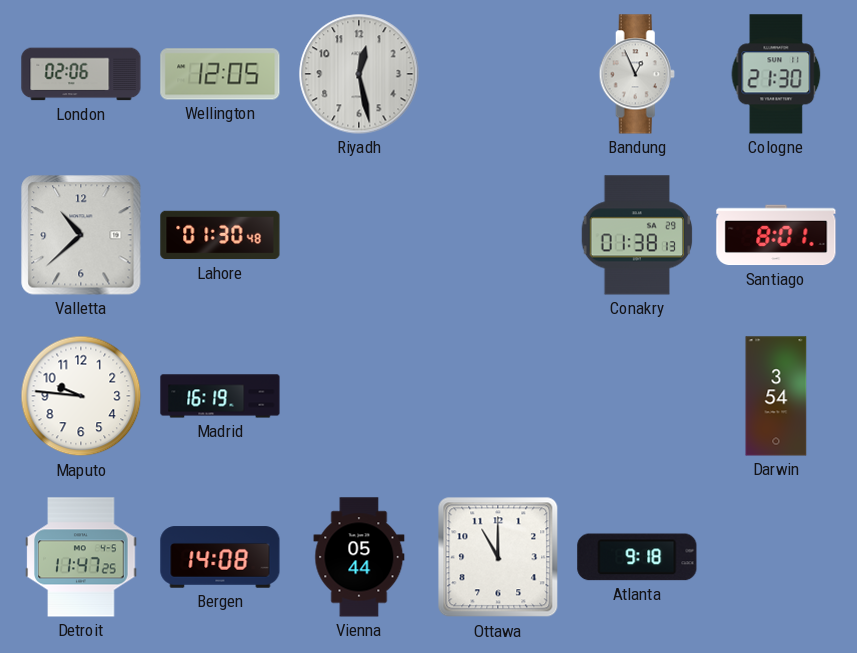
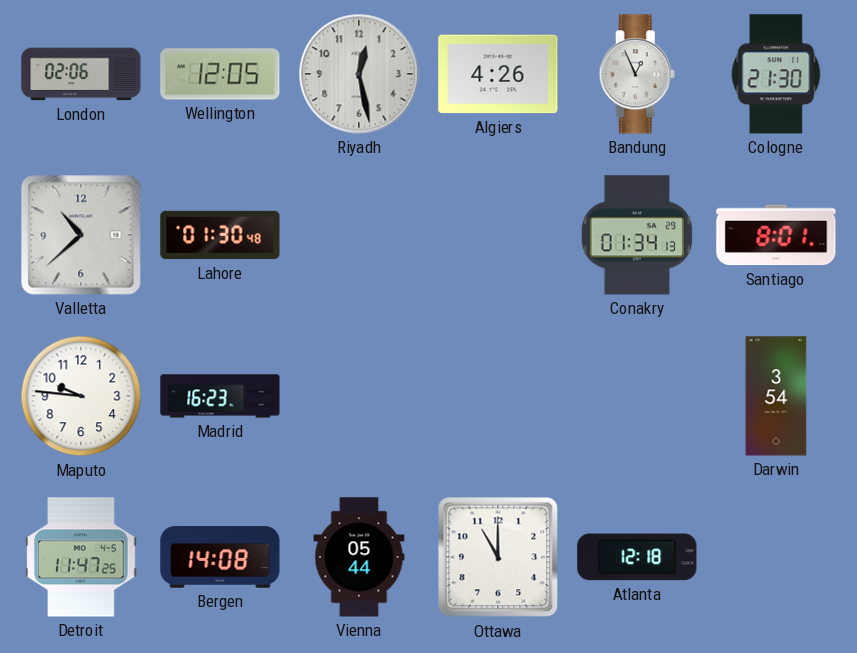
Algiers: none -> 4:26 (498, 74)
Conakry: 01:38 -> 01:34 (637, 235)
Madrid: 16:19 -> 16:23 (220, 396)
Atlanta: 9:18 -> 12:18 (637, 557)
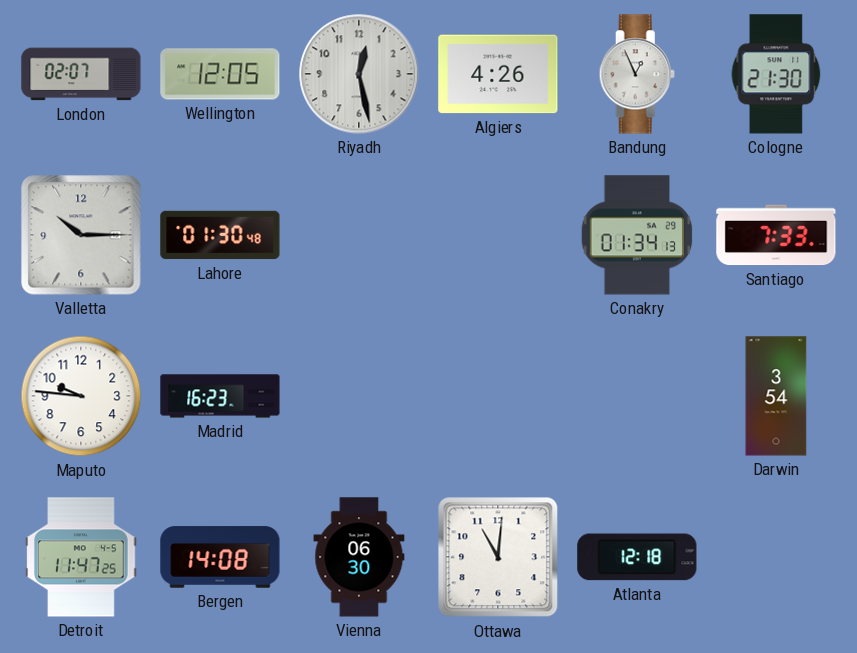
London: 02:06 -> 02:07 (81, 74)
Valletta: 10:38 -> 10:15 (81, 235)
Santiago: 8:01 -> 7:33 (776, 235)
Vienna: 05:44 -> 06:30 (359, 557)
Ottawa: 11:00 -> 11:01 (498, 557)
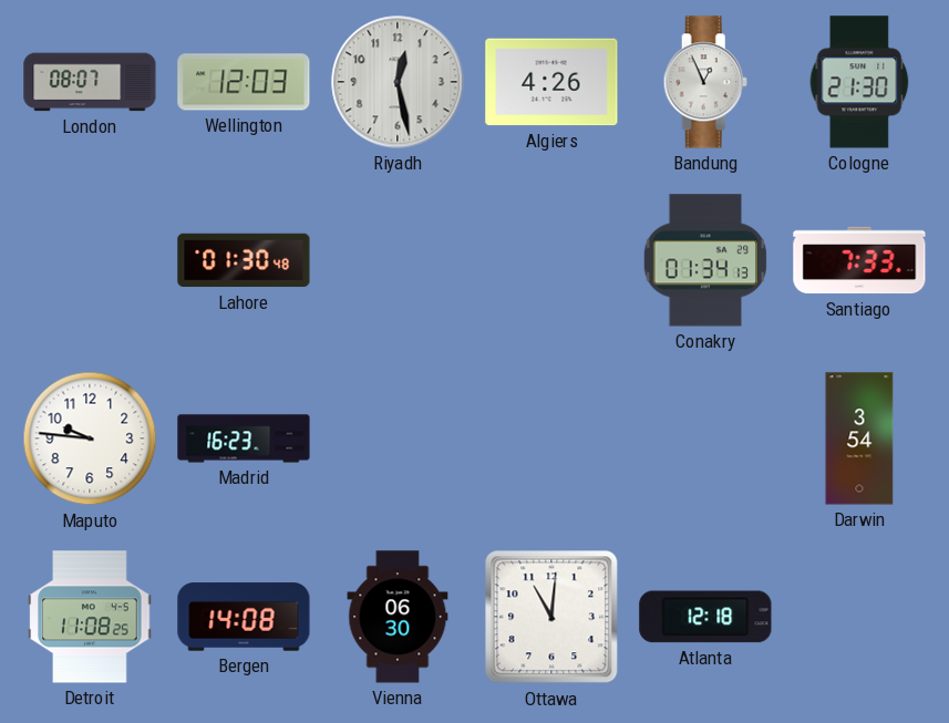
London: 02:07 -> 08:07 (90, 82)
Wellington: 12:05 -> 12:03 (244, 82)
Valletta: 10:15 -> none (81, 235)
Detroit: 11:47 -> 11:08 (90, 617)
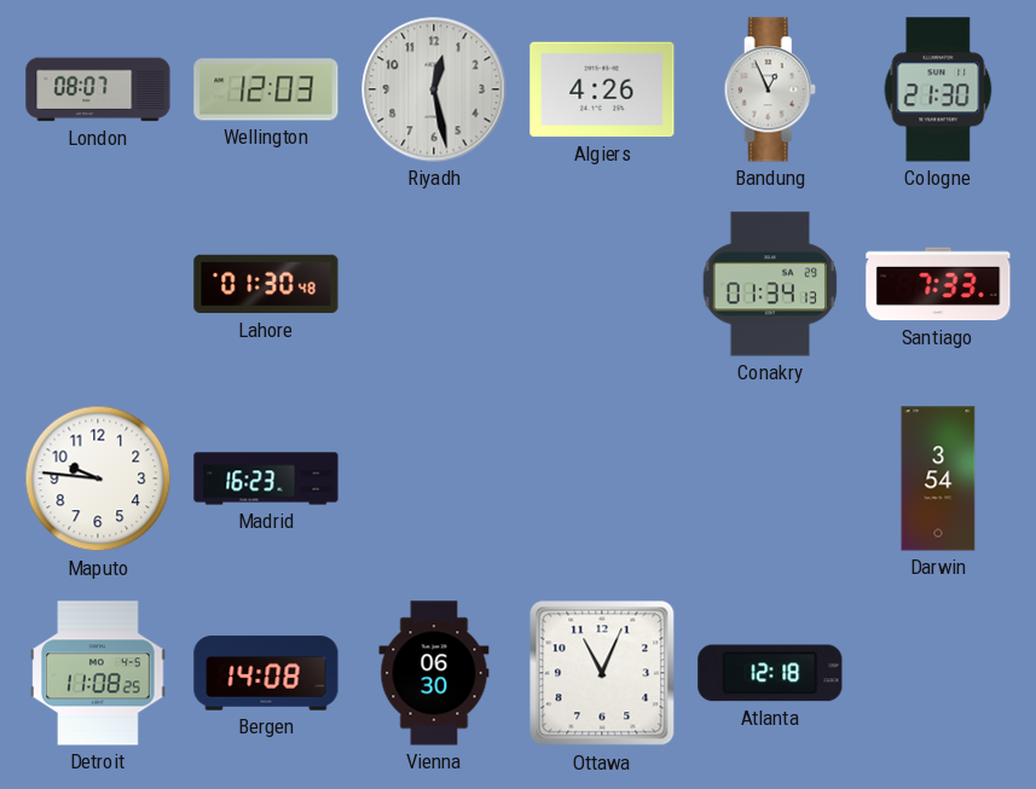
Ottawa: 11:01 -> 11:04 (602, 673)
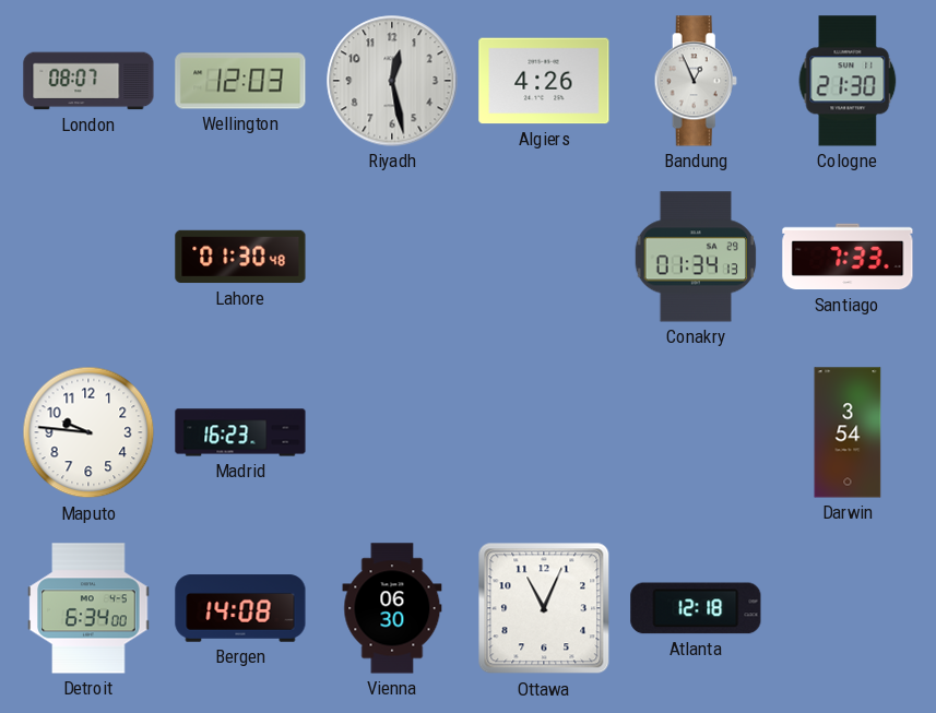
Detroit: 11:08 -> 6:34 (88, 608)
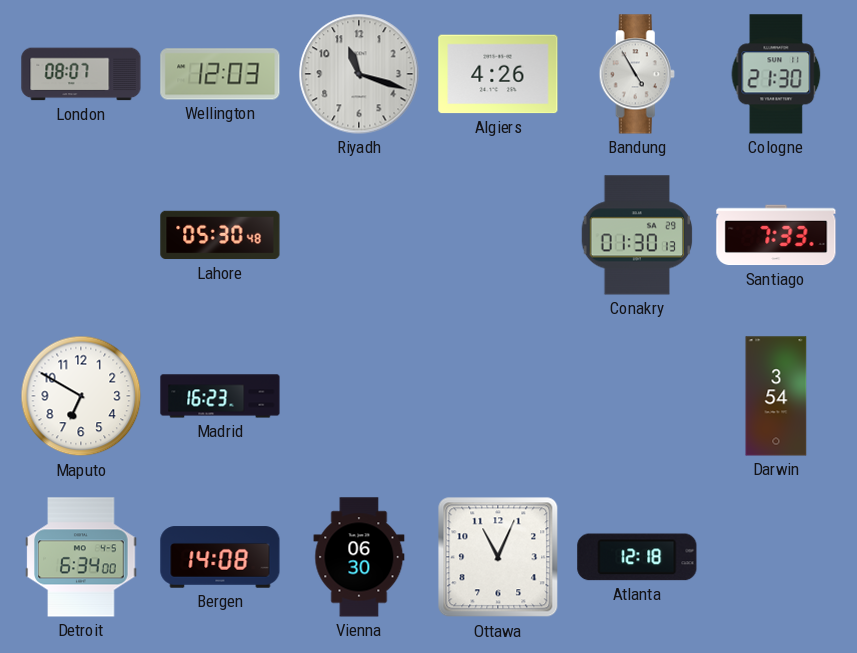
Riyadh: 12:28 -> 11:18 (359, 74)
Bandung: 12:56 -> 4:55 (637, 74)
Lahore: 01:30 -> 05:30 (220, 235)
Conakry: 01:34 -> 01:30 (637, 235)
Maputo: 9:46 -> 6:50 (81, 396)
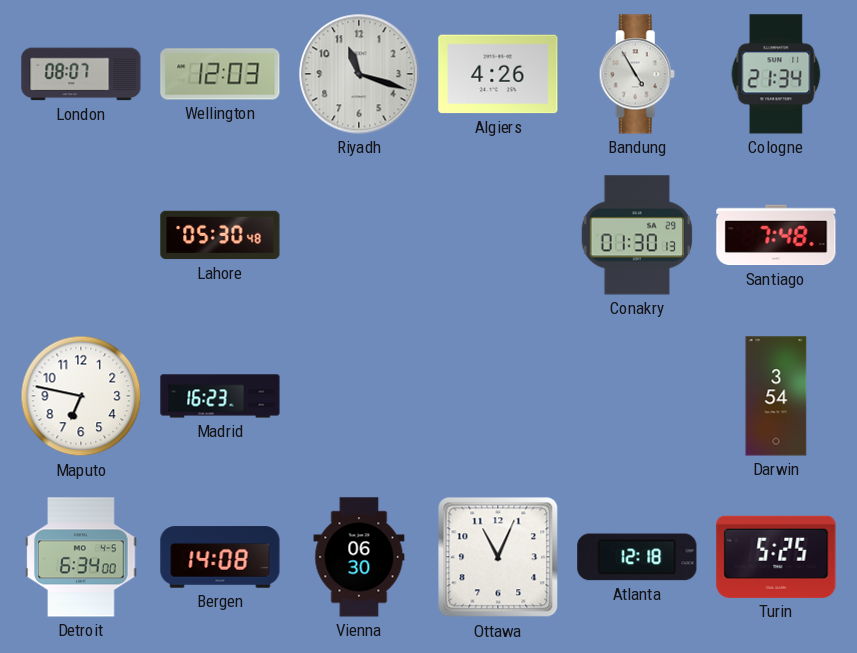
Cologne: 21:30 -> 21:34 (776, 74)
Santiago: 7:33 -> 7:48 (776, 235)
Maputo: 6:50 -> 6:47 (81, 396)
Turin: none -> 5:25 (776, 557)
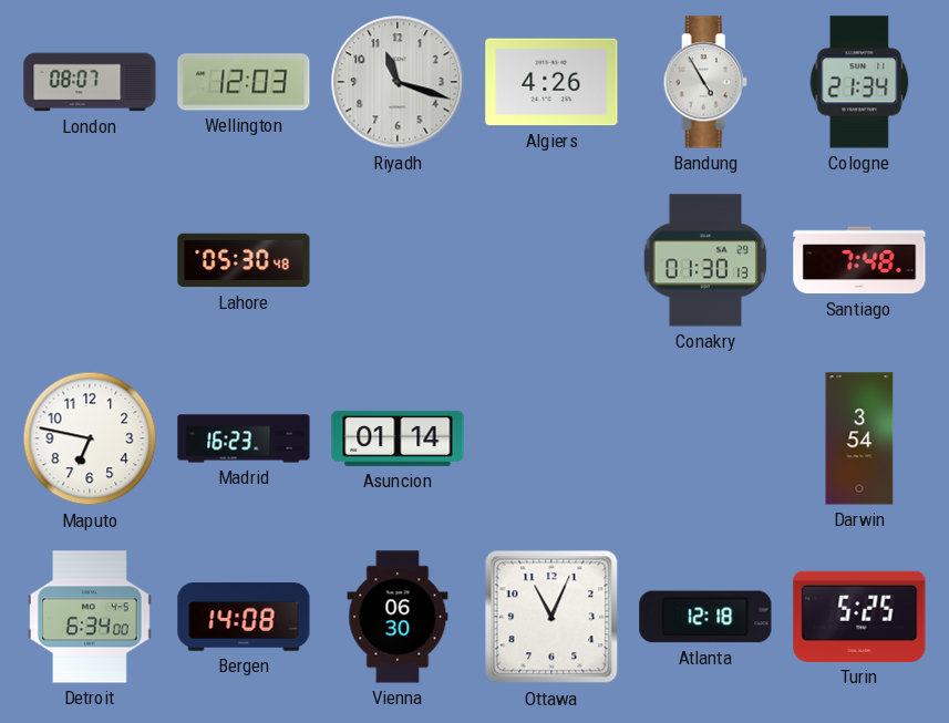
Asuncion: none -> 01:14 (398, 438)
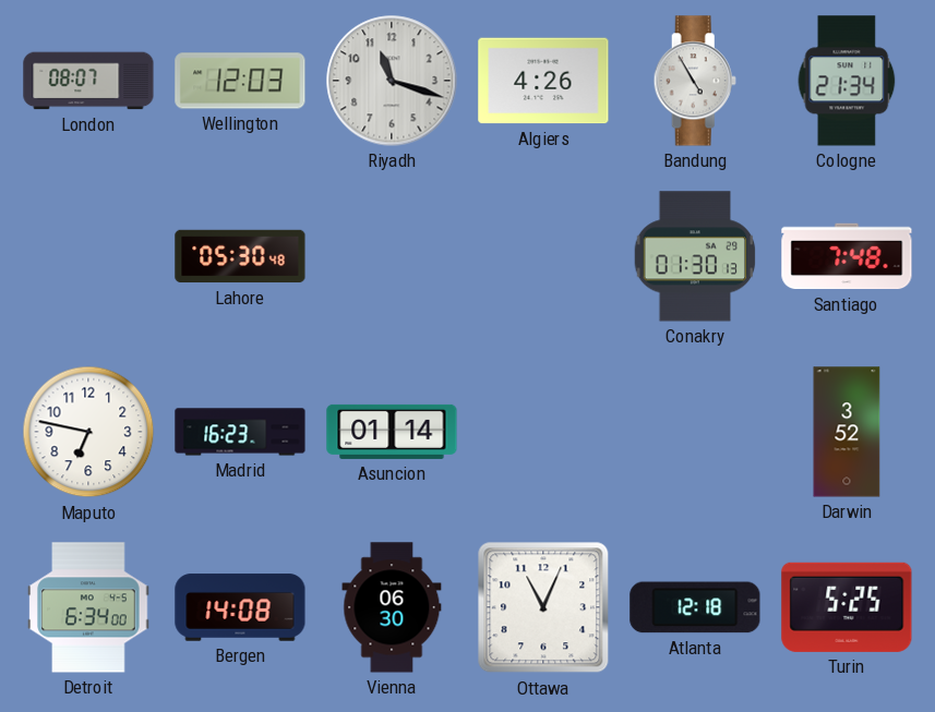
Darwin: 3:54 -> 3:52 (847, 432)
